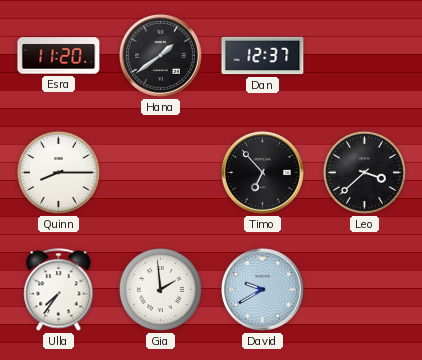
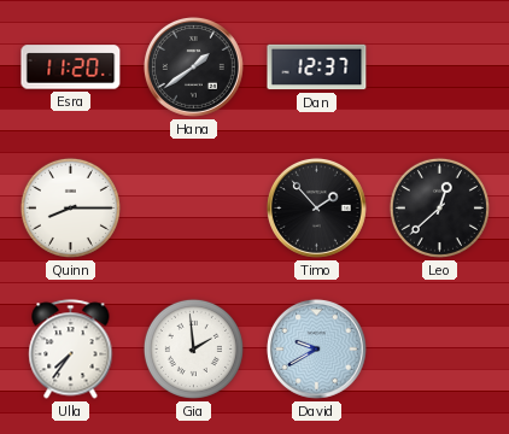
Timo: 6:53 -> 1:53 (316, 207)
Leo: 3:38 -> 12:38 (439, 207)
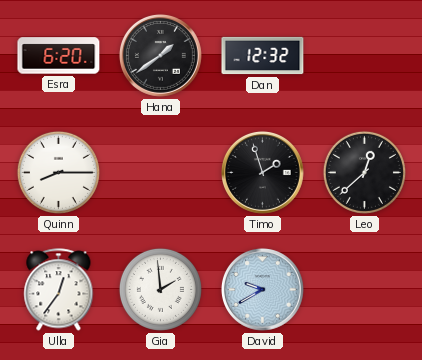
Esra: 11:20 -> 6:20 (59, 56)
Dan: 12:37 -> 12:32 (263, 56)
Timo: 1:53 -> 1:57 (262, 172)
Ulla: 7:36 -> 12:36 (59, 290)
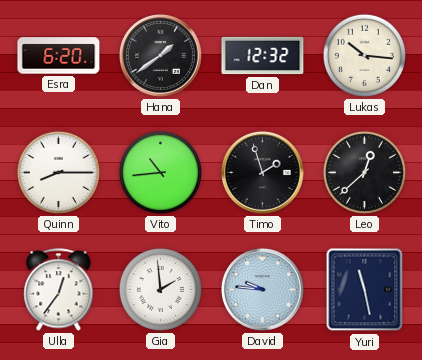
Lukas: none -> 10:16 (364, 55)
Vito: none -> 10:44 (160, 172)
David: 9:40 -> 9:46 (262, 289)
Yuri: none -> 11:28 (365, 290)
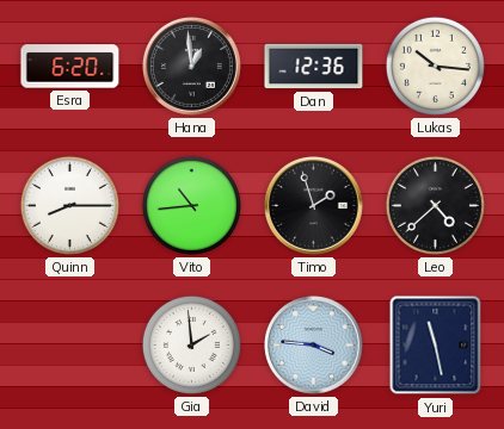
Hana: 1:39 -> 12:59 (191, 66)
Dan: 12:32 -> 12:36 (314, 67)
Leo: 12:38 -> 4:38 (435, 205)
Ulla: 12:36 -> none (59, 290)
David: 9:46 -> 3:46 (313, 344)
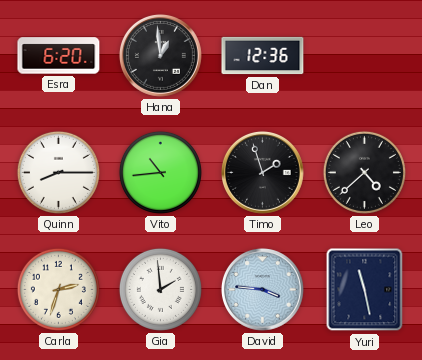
Lukas: 10:16 -> none (435, 66)
Carla: none -> 2:33 (58, 289)
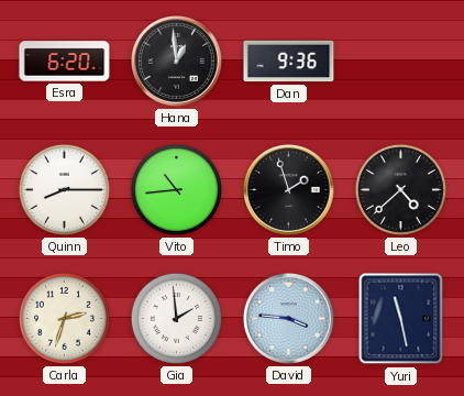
Dan: 12:36 -> 9:36 (289, 62)
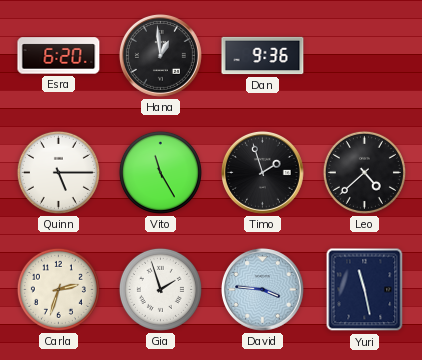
Quinn: 8:15 -> 5:15 (58, 172)
Vito: 10:44 -> 11:25 (160, 172)
Gia: 1:59 -> 1:57 (160, 289)
